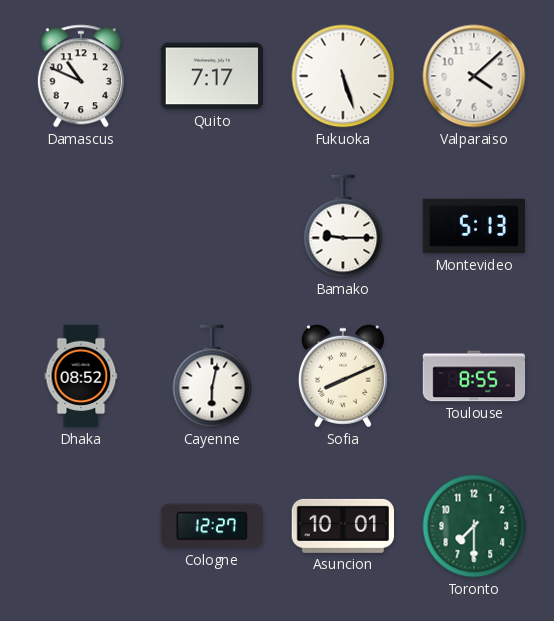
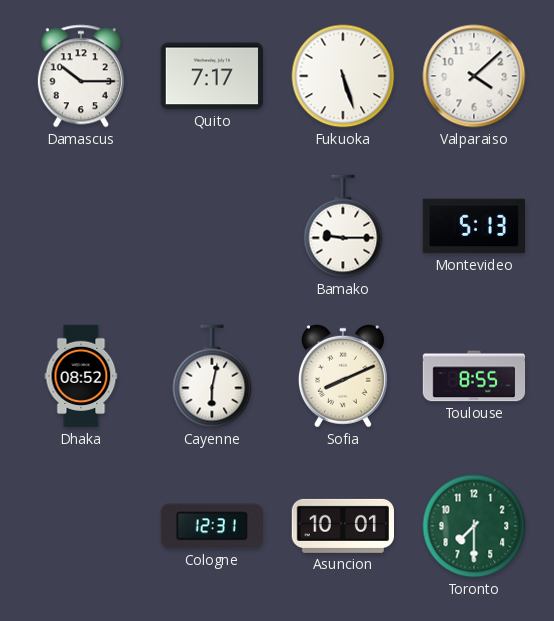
Damascus: 10:49 -> 10:15 (81, 76)
Cologne: 12:27 -> 12:31 (212, 526)
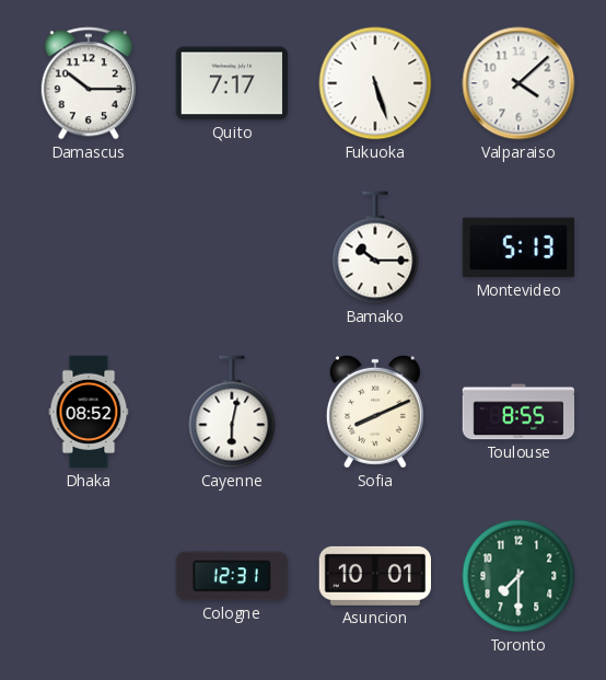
Bamako: 9:15 -> 10:15 (375, 247)
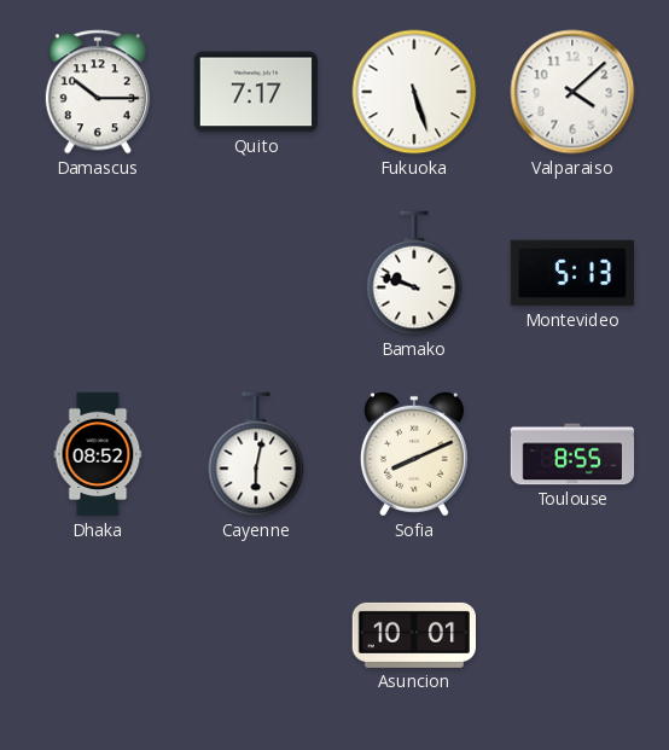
Bamako: 10:15 -> 9:48 (414, 273)
Cologne: 12:31 -> none (232, 576)
Toronto: 7:30 -> none (518, 576)
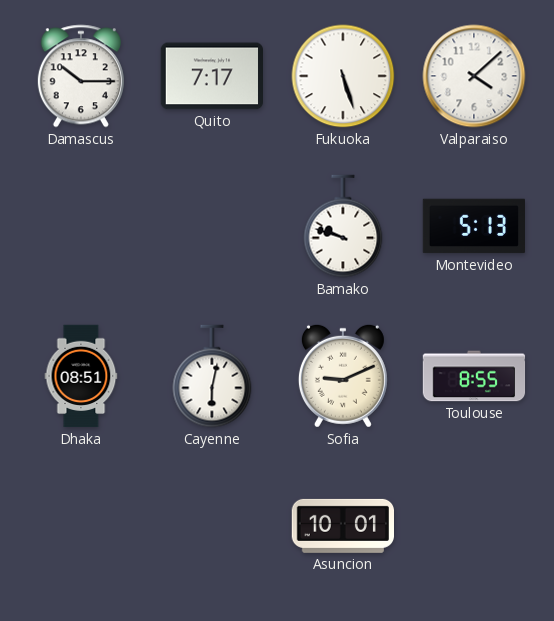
Dhaka: 08:52 -> 08:51 (81, 376)
Sofia: 8:11 -> 9:11 (343, 376)
